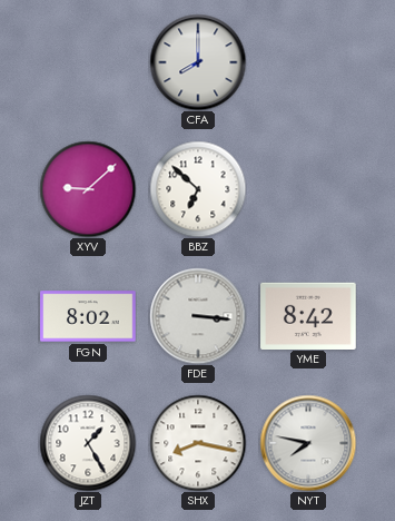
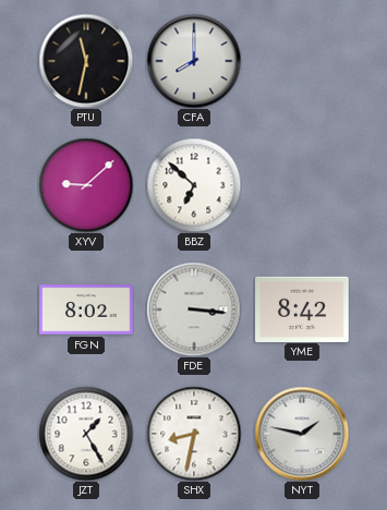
PTU: none -> 11:32 (86, 61)
SHX: 8:17 -> 8:32 (194, 434)
NYT: 7:47 -> 1:47 (302, 434)
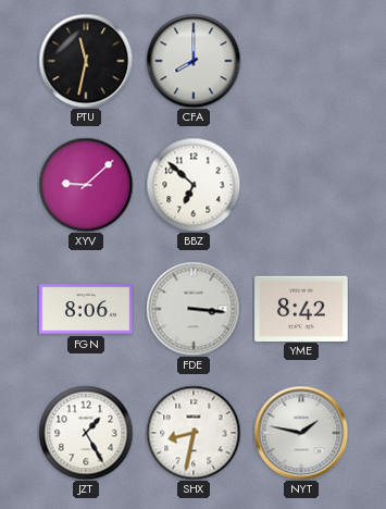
FGN: 8:02 -> 8:06 (86, 309)
